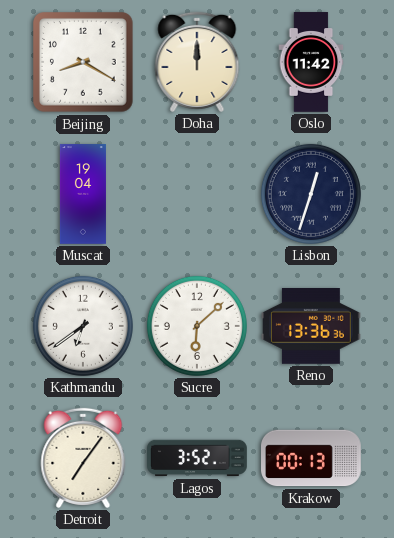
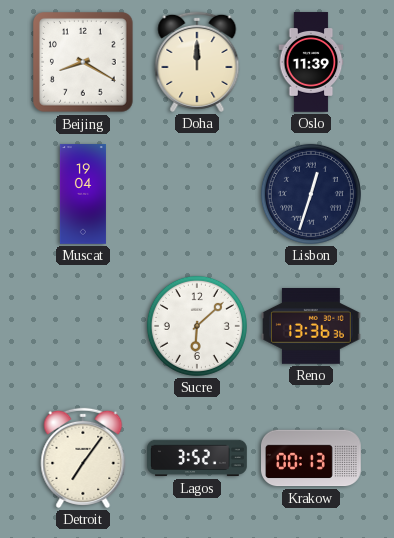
Oslo: 11:42 -> 11:39 (311, 62)
Kathmandu: 6:39 -> none (83, 326)
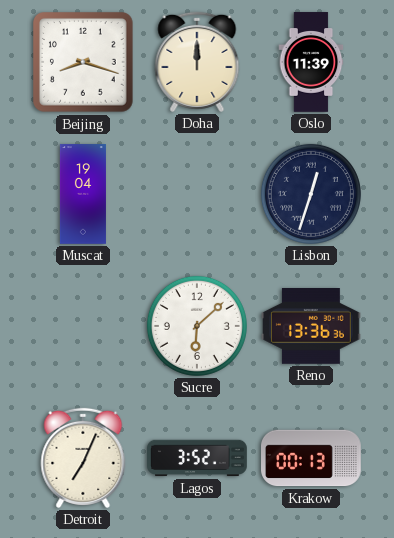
Beijing: 8:20 -> 8:18 (84, 63)
Detroit: 7:06 -> 7:04 (83, 458)
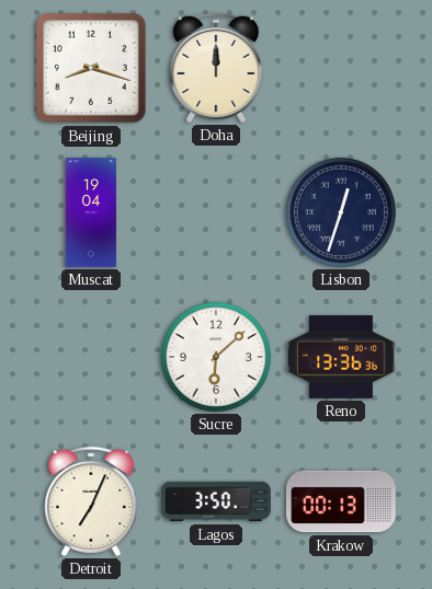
Oslo: 11:39 -> none (311, 62)
Lagos: 3:52 -> 3:50 (216, 501)
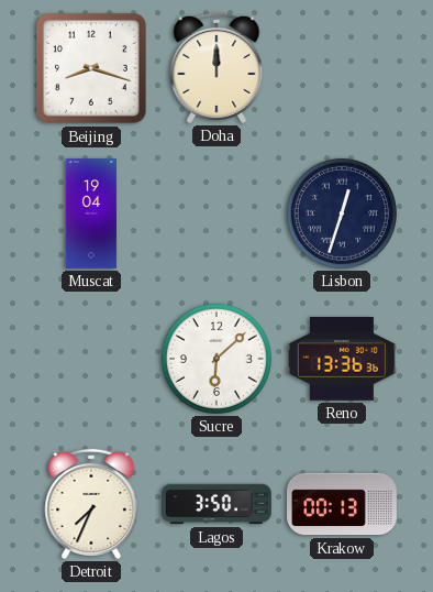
Detroit: 7:04 -> 7:34 (91, 504)
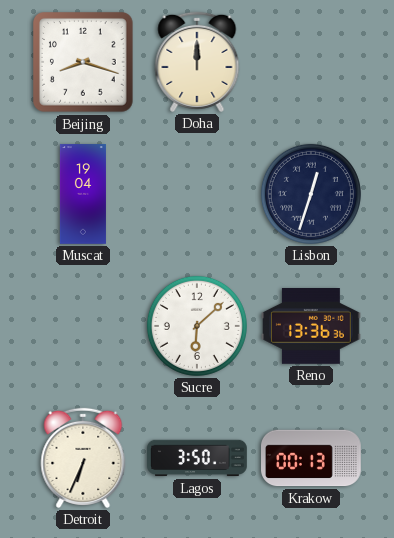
Detroit: 7:34 -> 6:34 (83, 458)
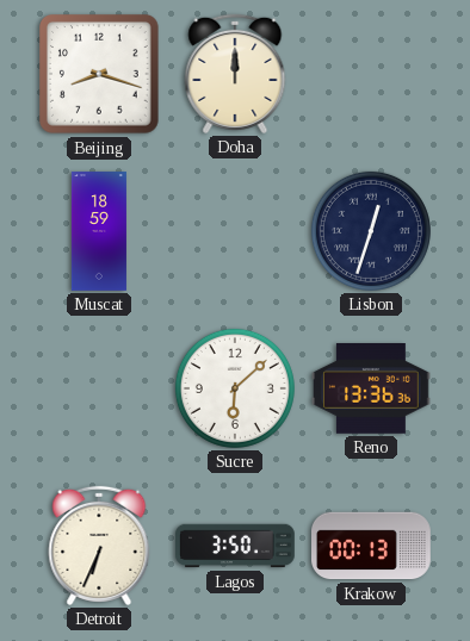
Muscat: 19:04 -> 18:59 (99, 231)
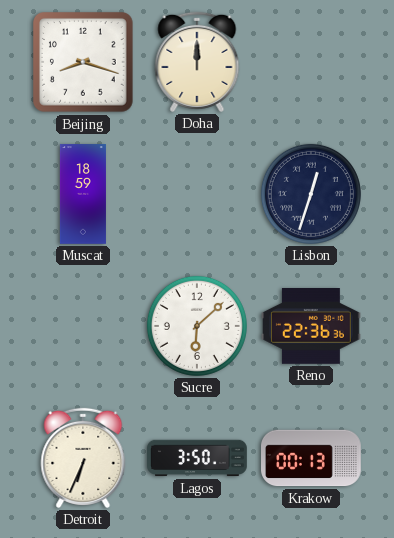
Reno: 13:36 -> 22:36 (312, 327)
